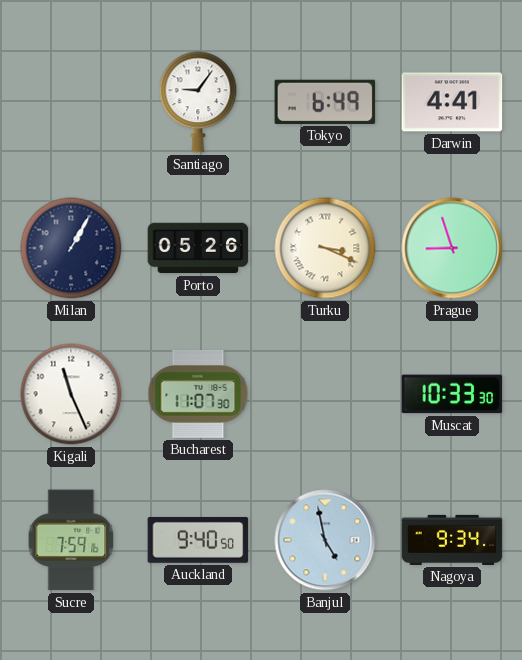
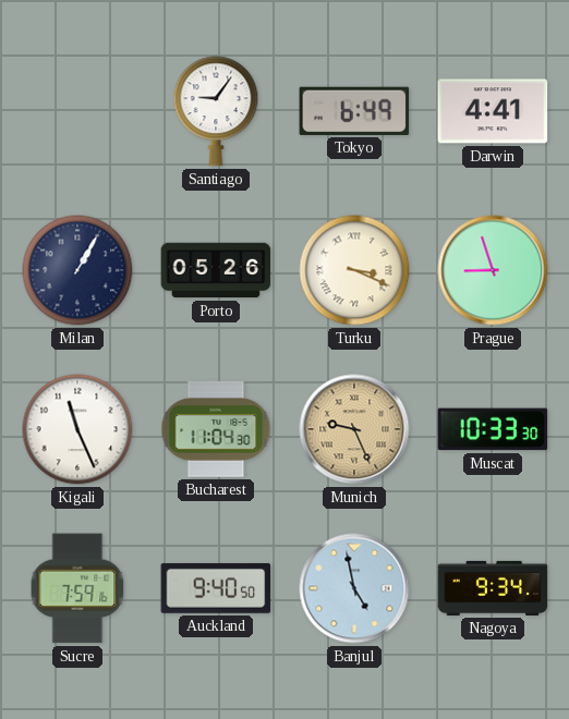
Bucharest: 11:07 -> 11:04 (216, 429)
Munich: none -> 9:26 (354, 429)
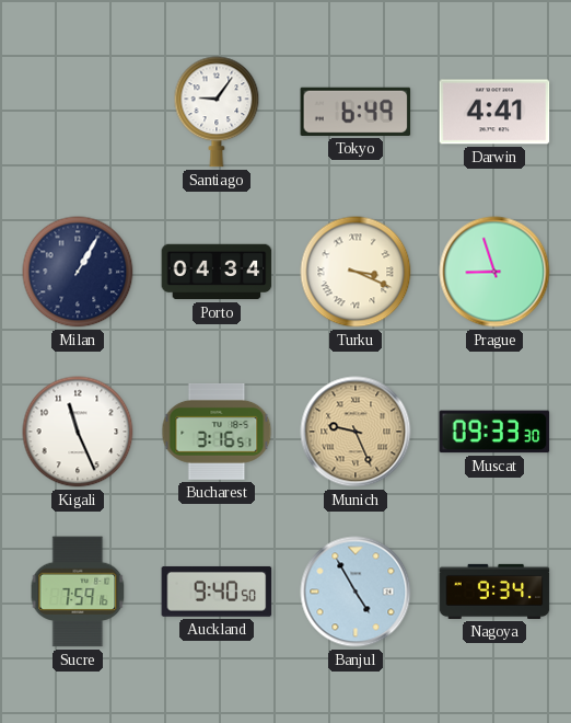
Porto: 05:26 -> 04:34 (217, 272)
Bucharest: 11:04 -> 3:16 (217, 432)
Muscat: 10:33 -> 09:33 (494, 432)
Banjul: 4:58 -> 4:55 (356, 592)
